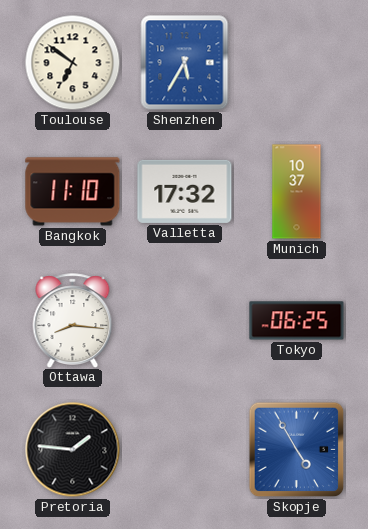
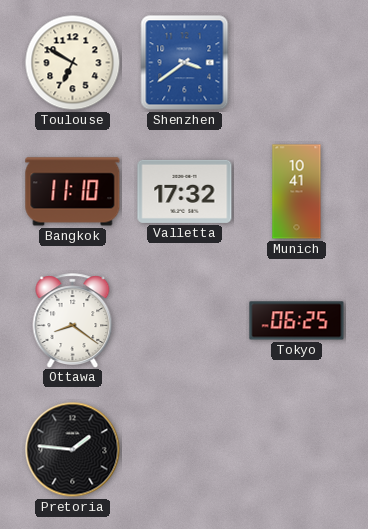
Toulouse: 6:51 -> 6:50 (73, 63)
Shenzhen: 5:35 -> 3:39 (185, 63)
Munich: 10:37 -> 10:41 (297, 192)
Ottawa: 8:16 -> 8:21 (73, 320)
Skopje: 4:55 -> none (297, 450)
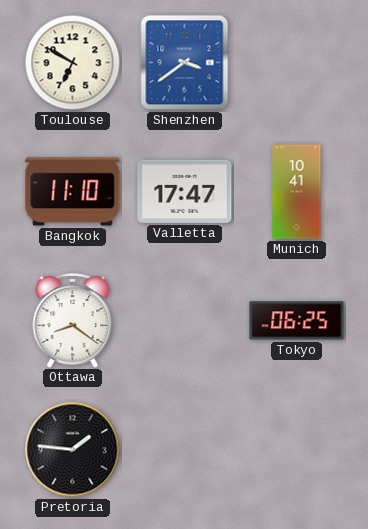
Valletta: 17:32 -> 17:47 (185, 191)
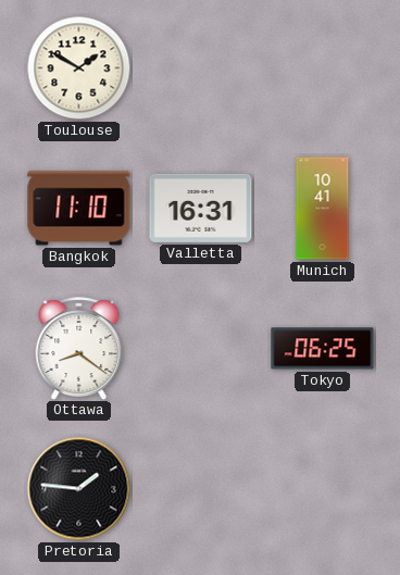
Toulouse: 6:50 -> 1:50 (79, 68)
Shenzhen: 3:39 -> none (185, 63)
Valletta: 17:47 -> 16:31 (201, 208)
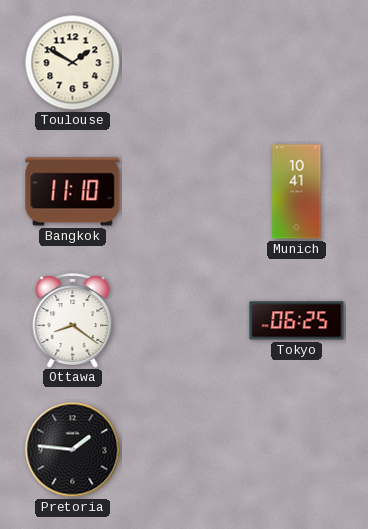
Valletta: 16:31 -> none (201, 208)
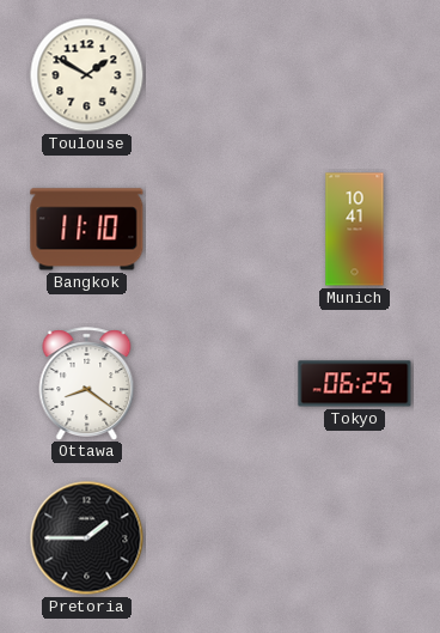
Pretoria: 1:46 -> 1:45 (87, 538)
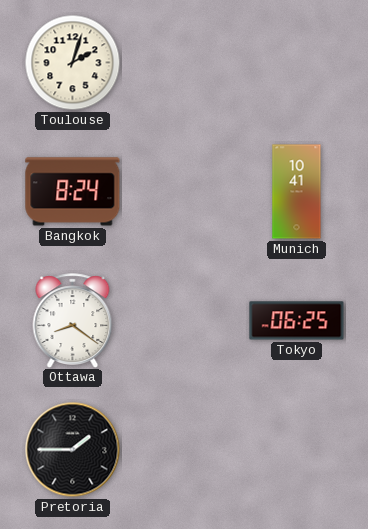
Toulouse: 1:50 -> 2:03 (73, 63)
Bangkok: 11:10 -> 8:24 (73, 192)
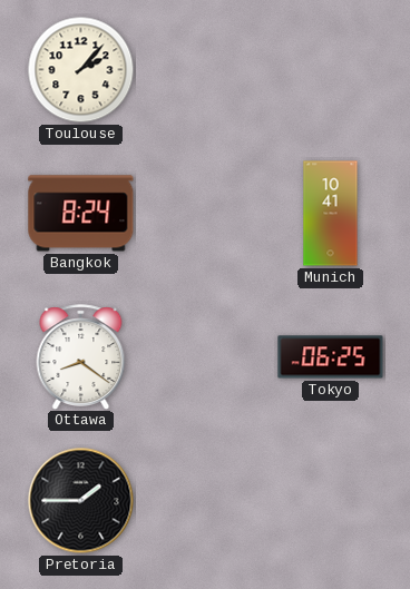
Toulouse: 2:03 -> 2:07 (81, 70)
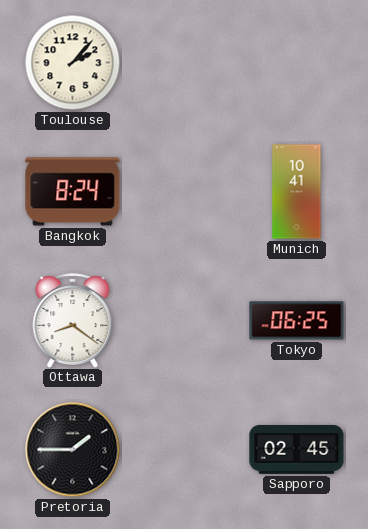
Sapporo: none -> 02:45 (297, 449)
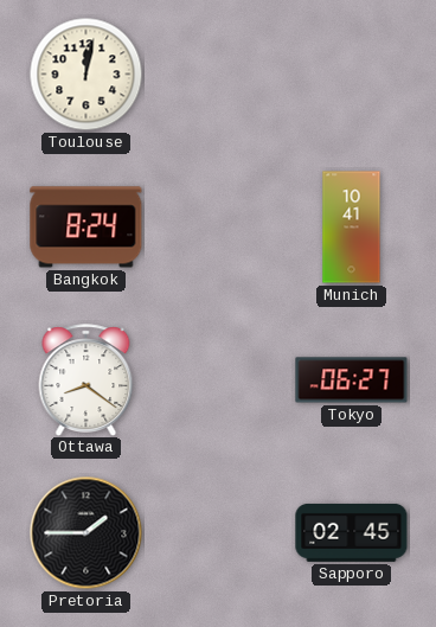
Toulouse: 2:07 -> 12:02 (86, 75)
Tokyo: 06:25 -> 06:27 (352, 380)
